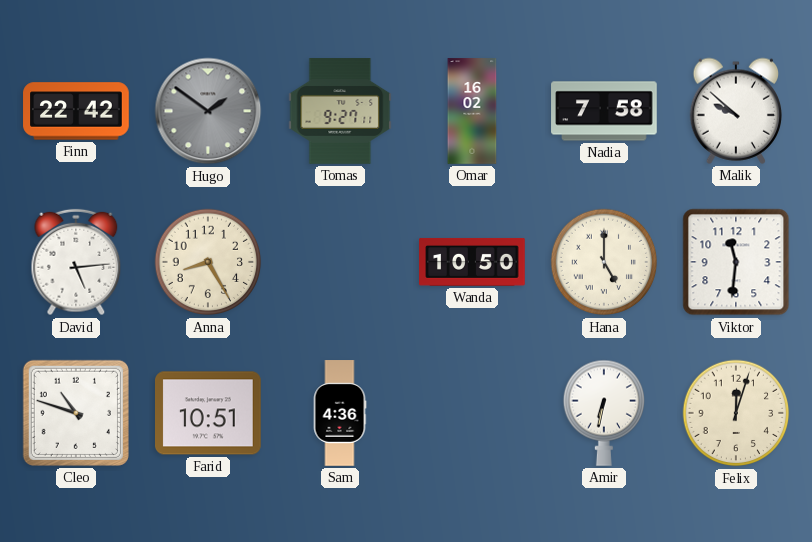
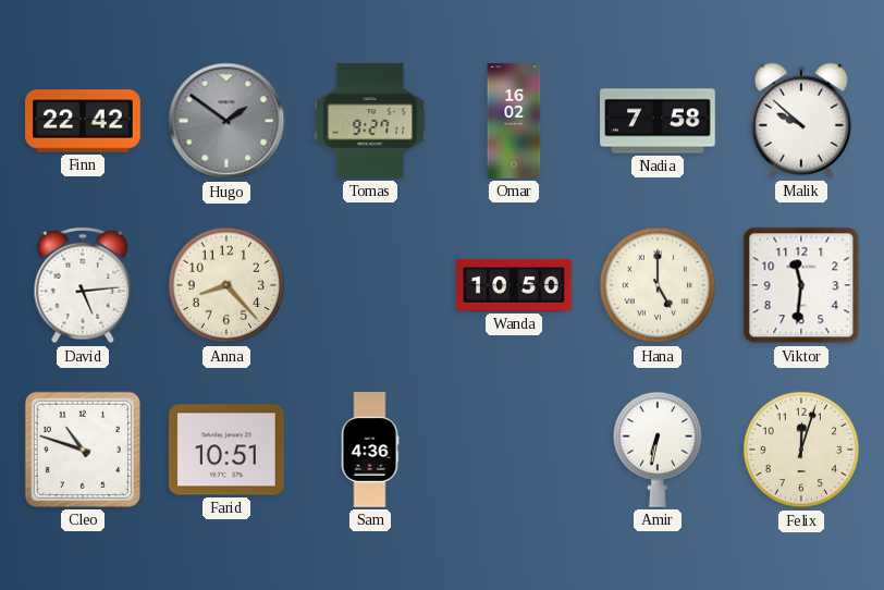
Anna: 8:25 -> 8:23 (226, 285)
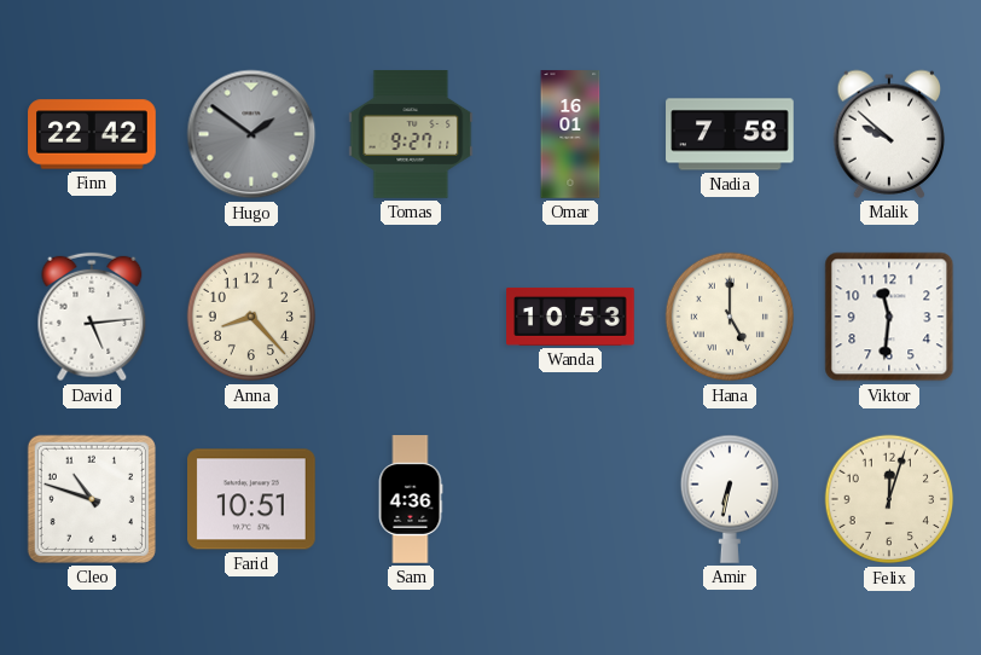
Omar: 16:02 -> 16:01 (570, 134)
Wanda: 10:50 -> 10:53 (570, 317)
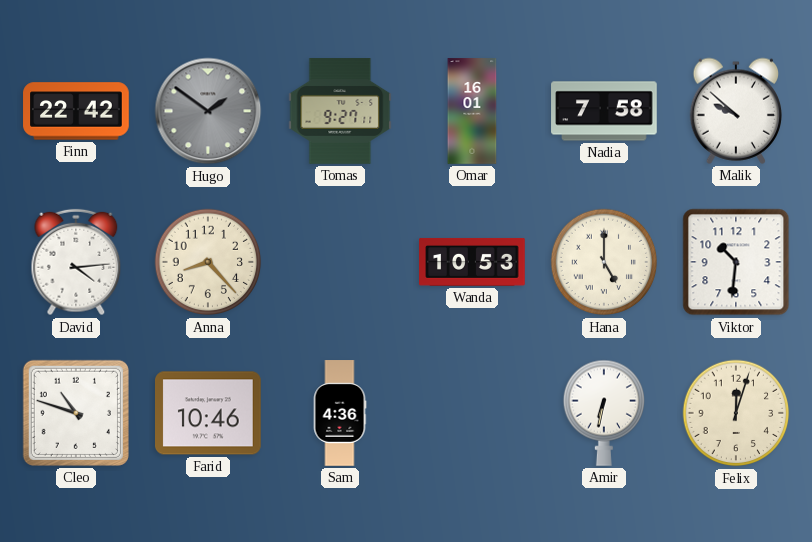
David: 5:14 -> 4:14 (76, 262)
Viktor: 11:31 -> 10:31 (736, 262)
Farid: 10:51 -> 10:46 (209, 413)
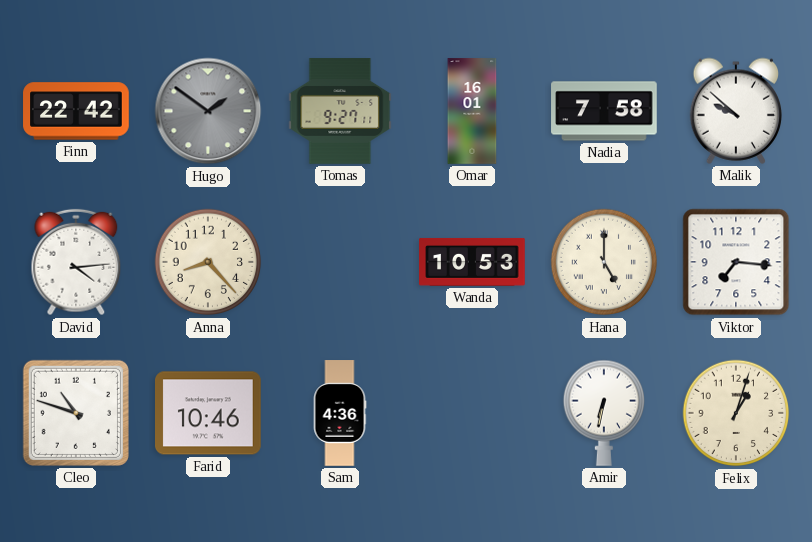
Viktor: 10:31 -> 7:16 (736, 262)
Felix: 12:03 -> 1:03 (736, 413)
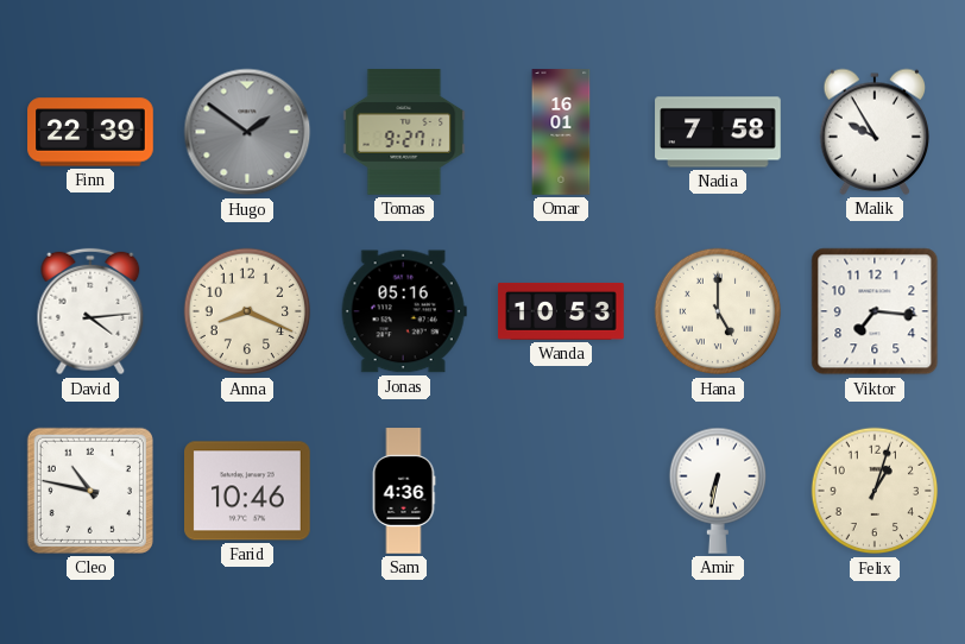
Finn: 22:42 -> 22:39 (90, 132)
Malik: 9:52 -> 9:55 (875, 132)
Anna: 8:23 -> 8:19 (247, 311)
Jonas: none -> 05:16 (404, 311)
Cleo: 10:48 -> 10:47 (90, 491)
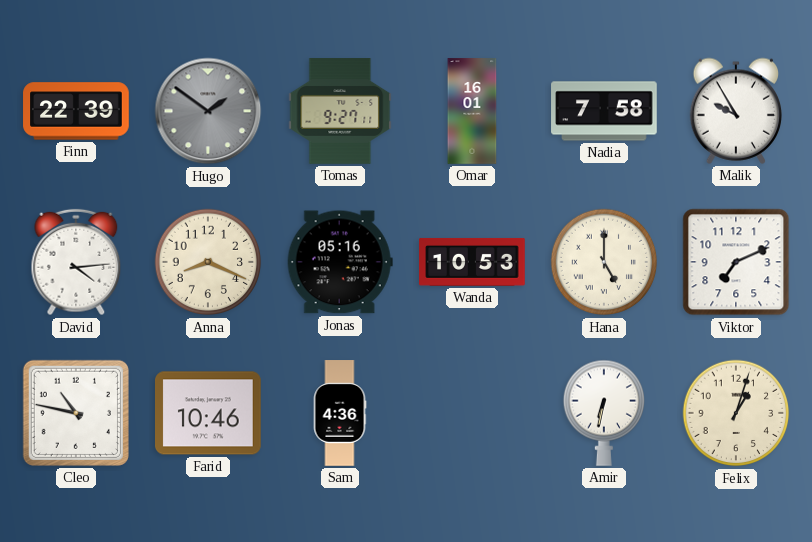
Viktor: 7:16 -> 7:11 (736, 262)
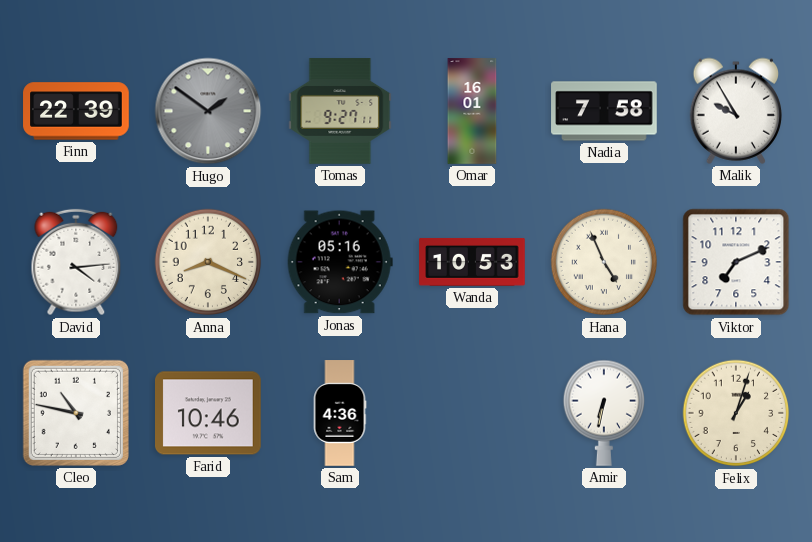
Hana: 5:00 -> 4:56 (604, 262)
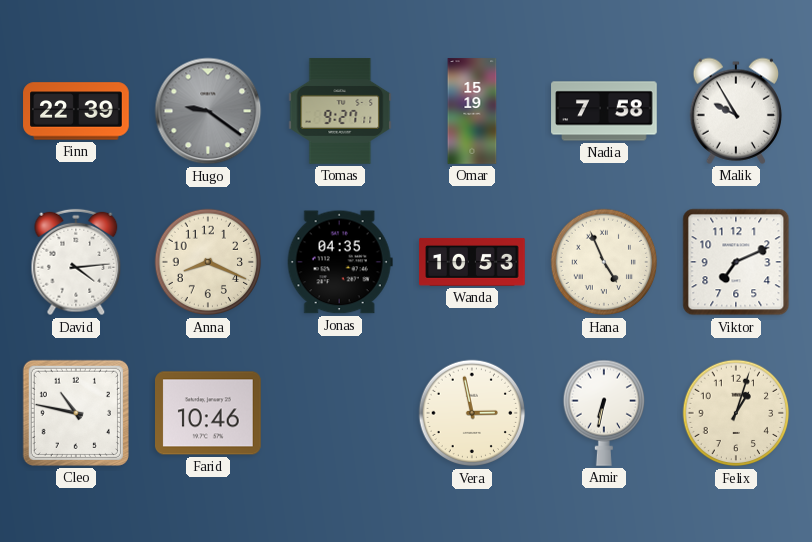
Hugo: 1:51 -> 9:21 (208, 111)
Omar: 16:01 -> 15:19 (472, 111)
Jonas: 05:16 -> 04:35 (340, 262)
Sam: 4:36 -> none (340, 413)
Vera: none -> 2:58 (472, 413)
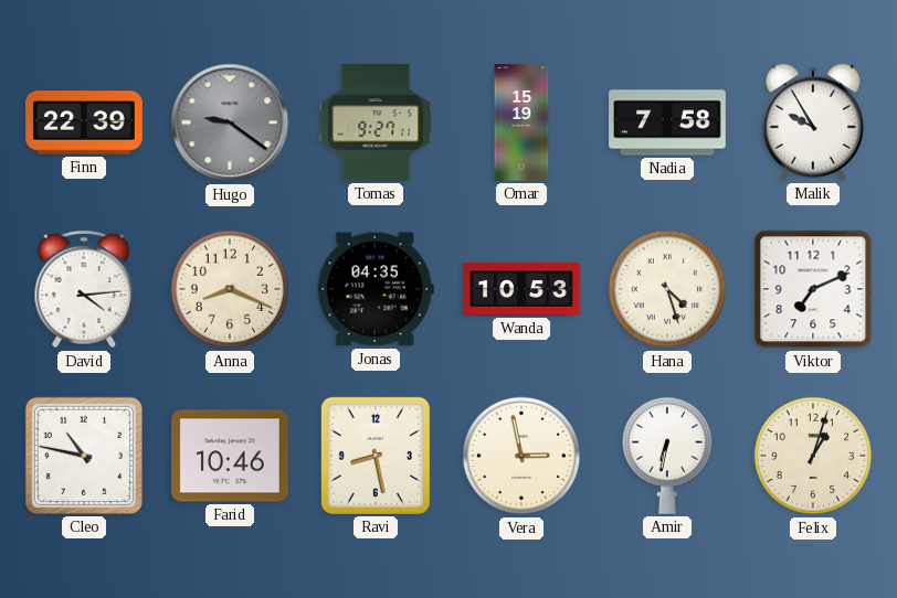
Hana: 4:56 -> 4:27 (667, 289)
Ravi: none -> 8:28 (376, 456)
